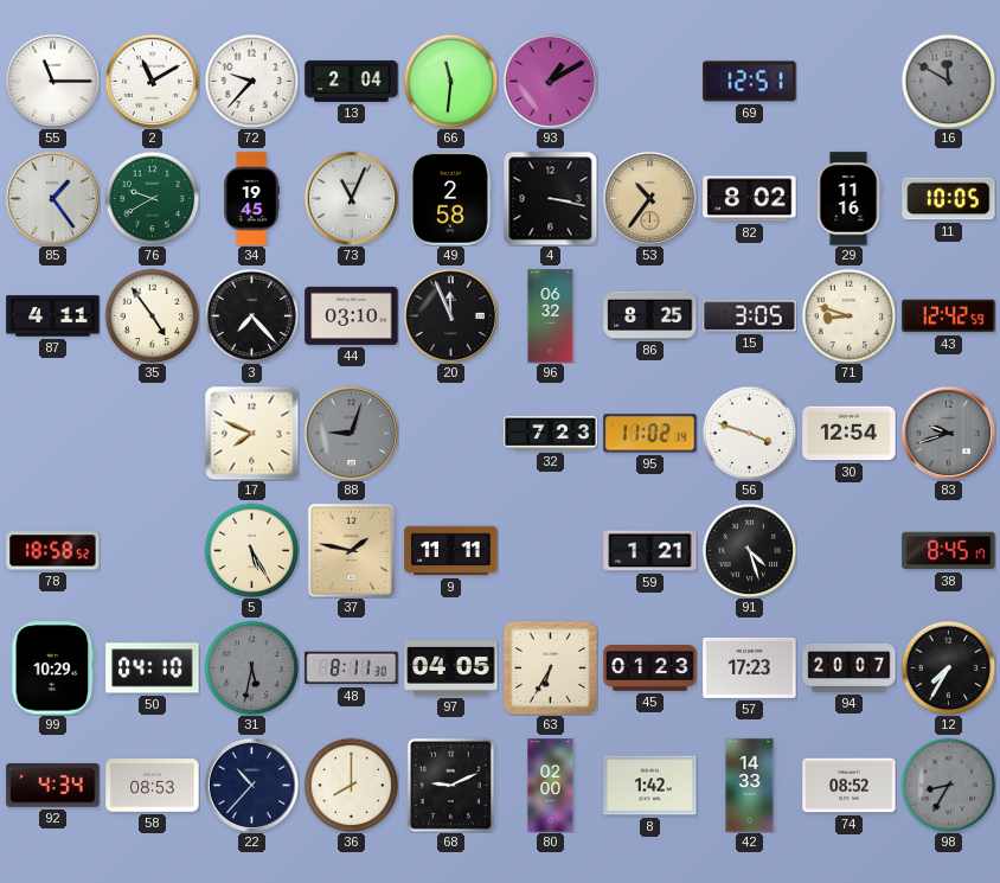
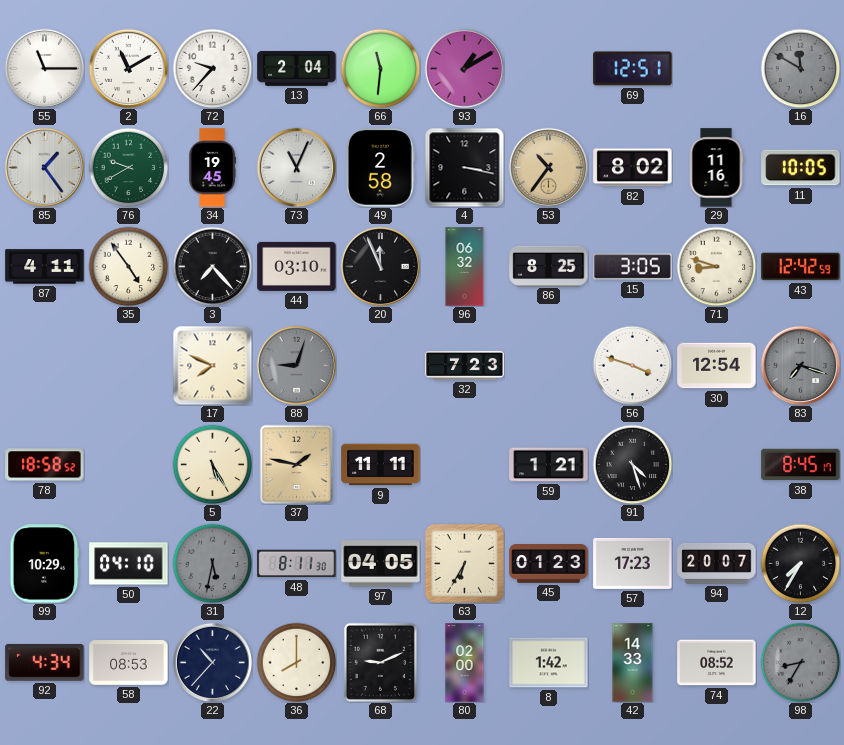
95: 11:02 -> none (650, 434)
83: 9:42 -> 7:18 (800, 365)
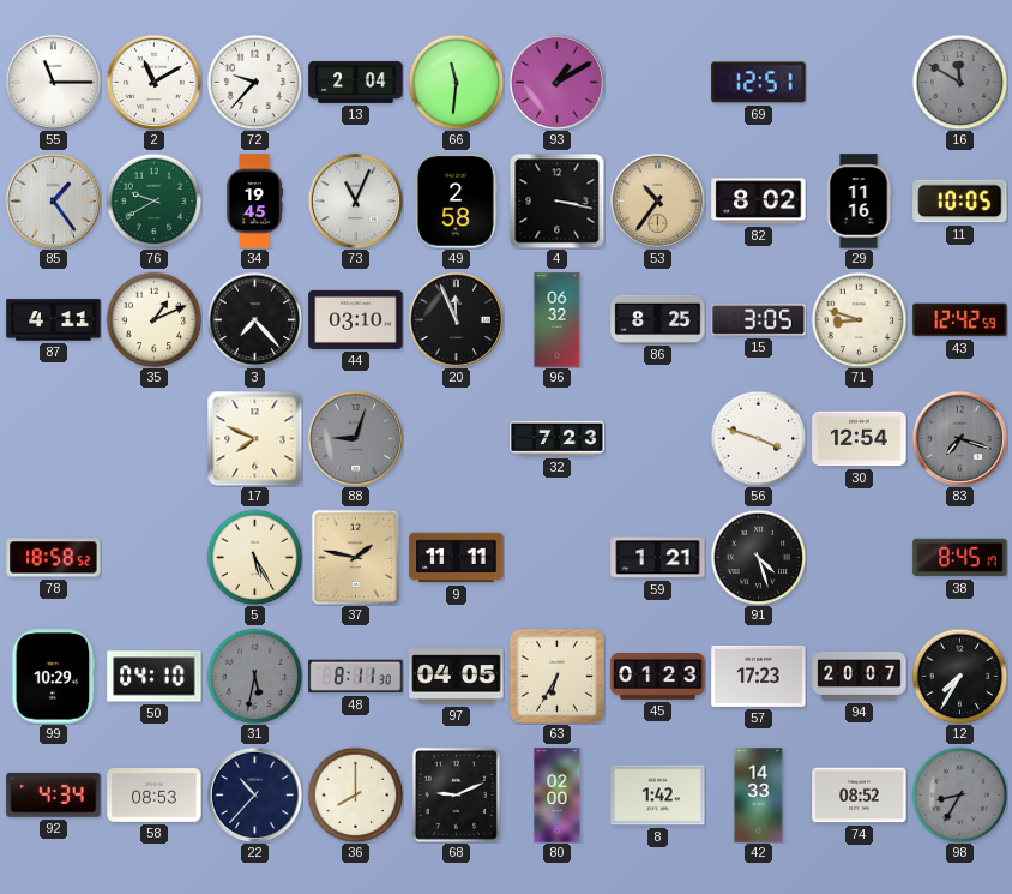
35: 4:54 -> 1:11 (153, 319)
